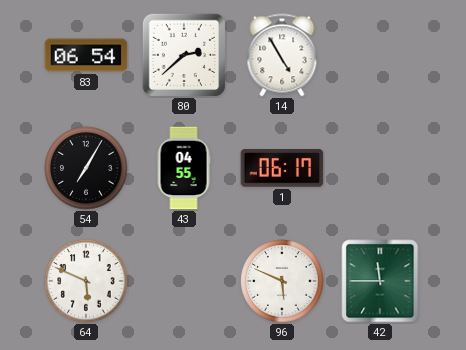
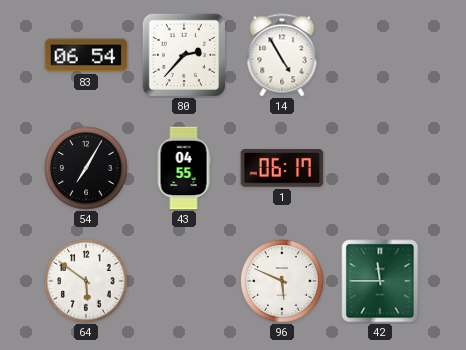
80: 2:38 -> 2:37 (183, 54)
64: 5:49 -> 5:51 (86, 281)
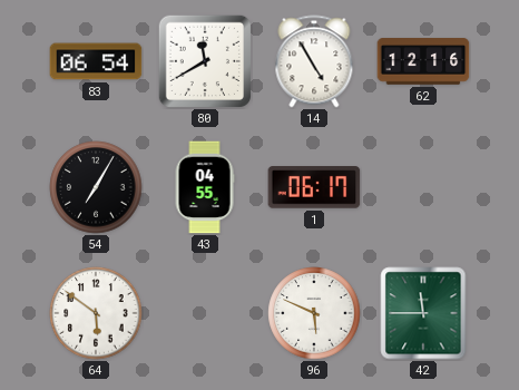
80: 2:37 -> 11:40 (204, 60)
62: none -> 12:16 (423, 61)
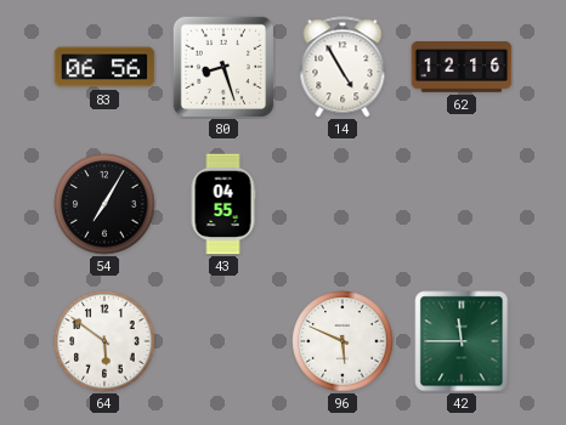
83: 06:54 -> 06:56 (104, 67)
80: 11:40 -> 8:27 (222, 66)
1: 06:17 -> none (314, 187)
